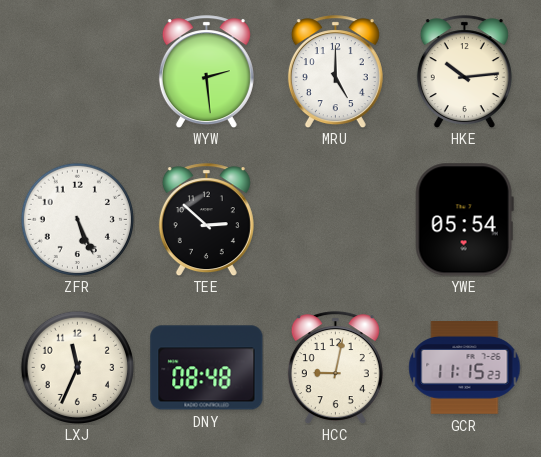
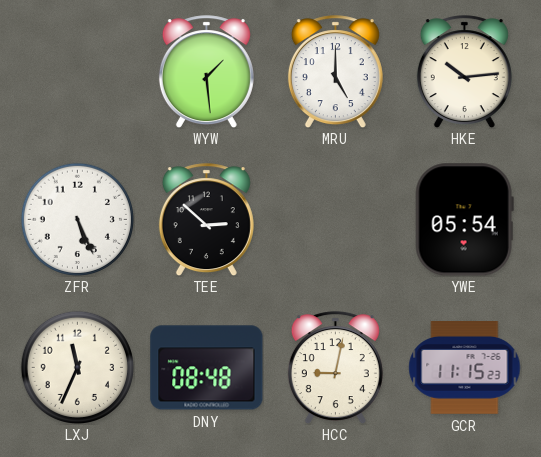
WYW: 2:29 -> 1:29 (206, 72)
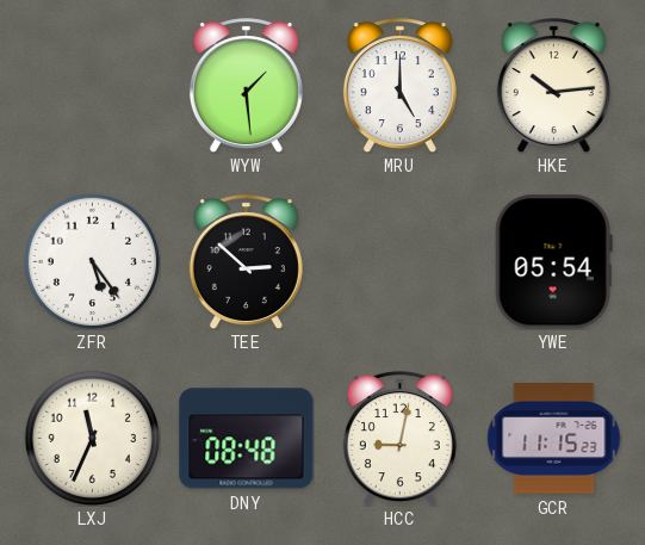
ZFR: 5:26 -> 5:24 (92, 261)
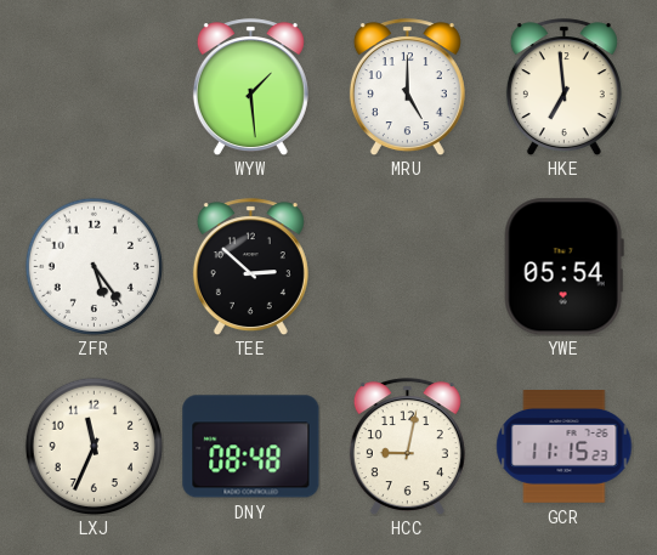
HKE: 10:14 -> 6:59 (563, 87)
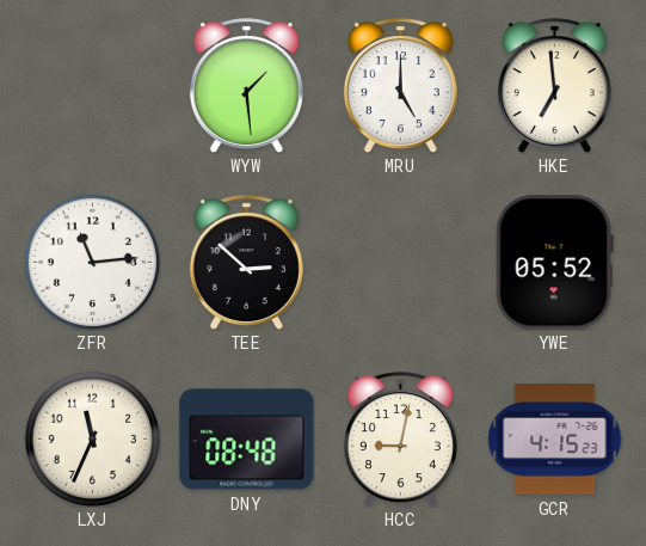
ZFR: 5:24 -> 11:14 (92, 262)
YWE: 05:54 -> 05:52 (554, 263)
GCR: 11:15 -> 4:15 (555, 440)
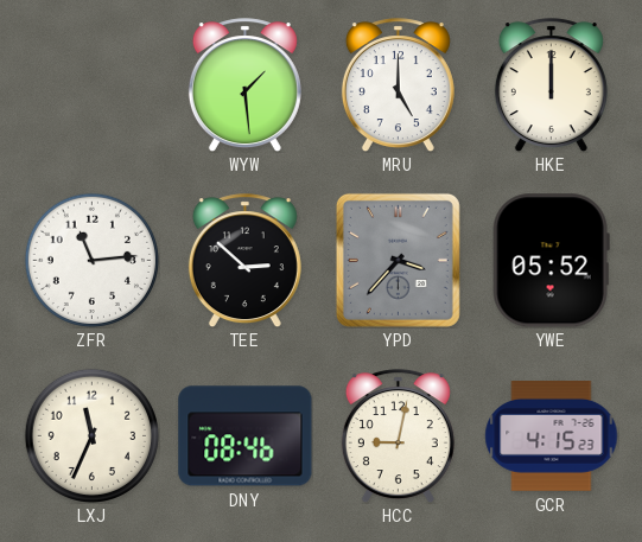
HKE: 6:59 -> 12:00 (551, 85)
YPD: none -> 3:37 (398, 260)
DNY: 08:48 -> 08:46 (246, 436)
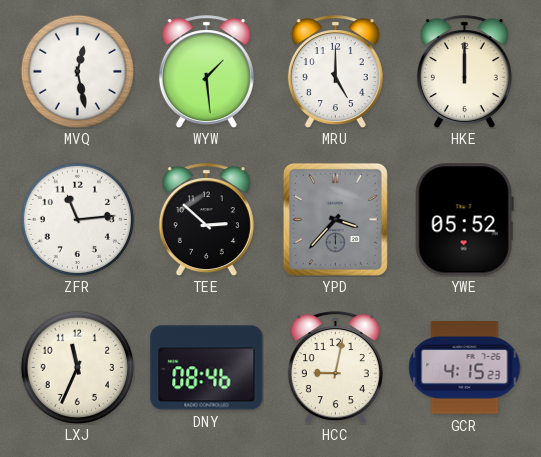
MVQ: none -> 12:28 (77, 71)
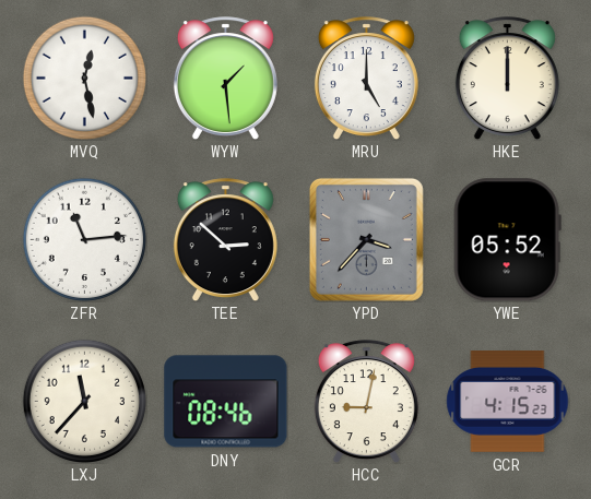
LXJ: 11:34 -> 11:37 (84, 401)
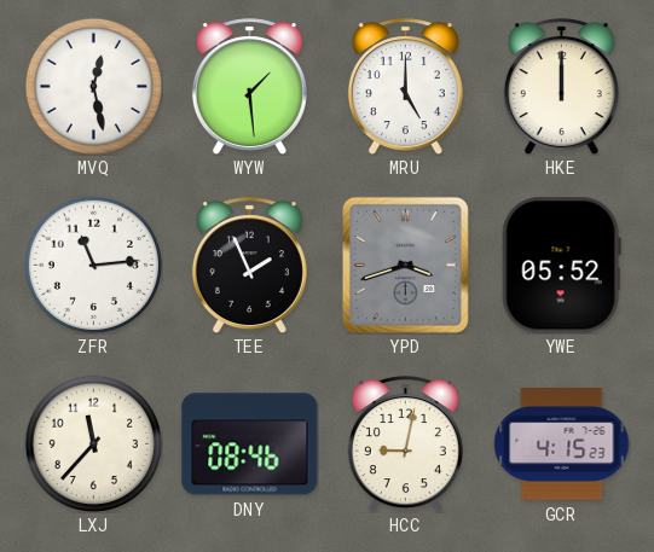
TEE: 2:52 -> 1:56 (249, 266)
YPD: 3:37 -> 3:42 (405, 265)
